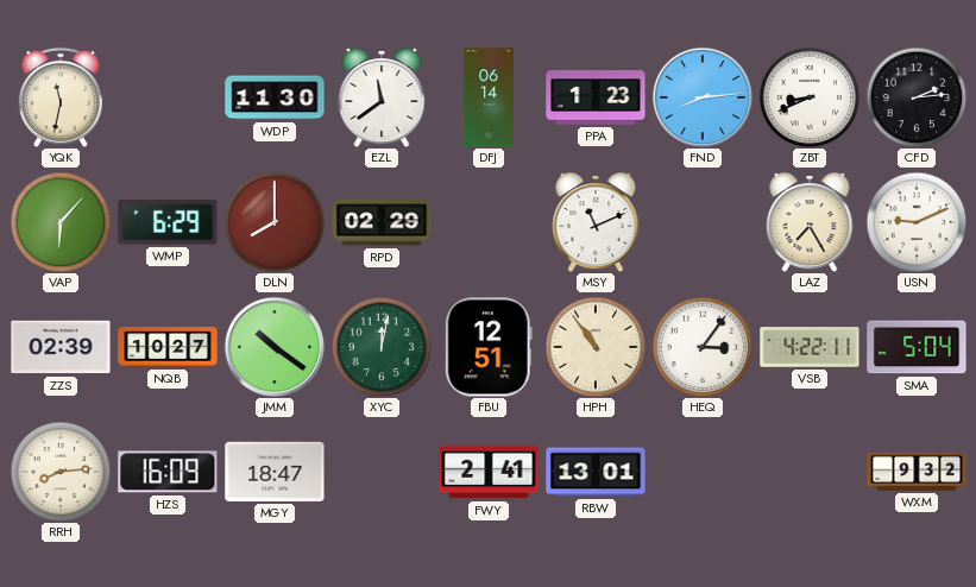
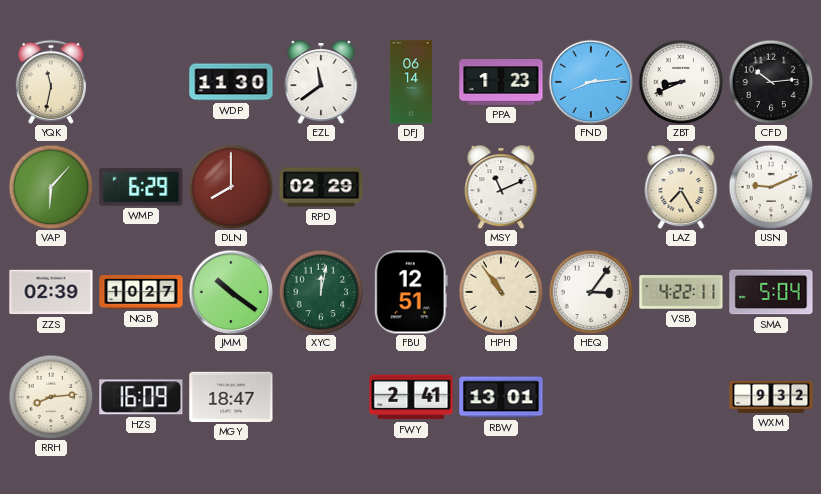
CFD: 2:14 -> 10:14 (771, 82)
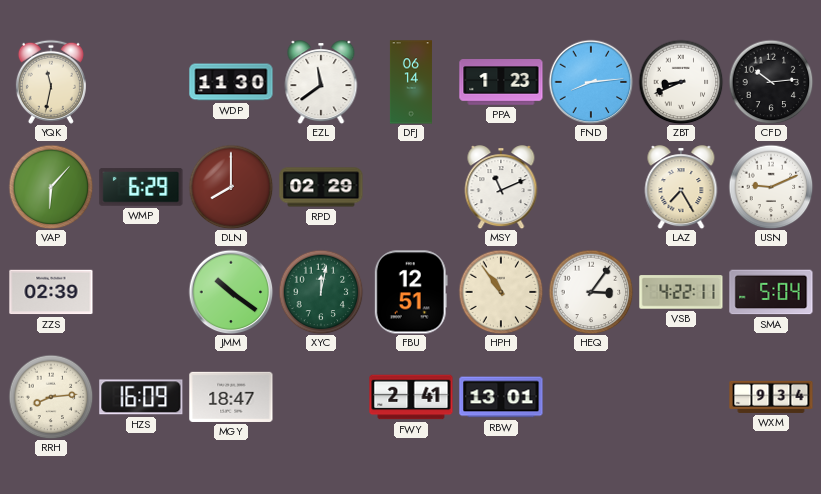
NQB: 10:27 -> none (141, 293)
WXM: 9:32 -> 9:34 (771, 397)
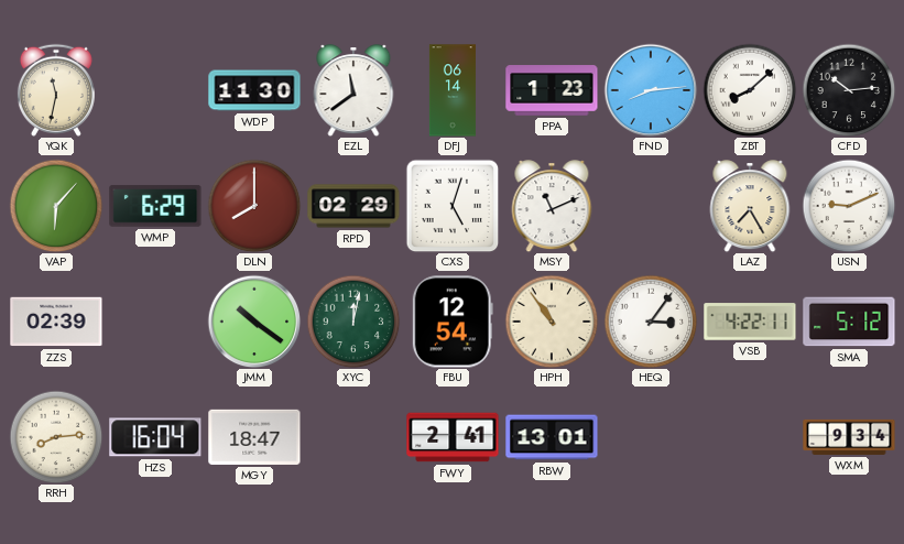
ZBT: 8:41 -> 8:08 (750, 90)
CXS: none -> 5:03 (453, 206)
FBU: 12:51 -> 12:54 (453, 322)
SMA: 5:04 -> 5:12 (849, 322)
HZS: 16:09 -> 16:04 (155, 437)
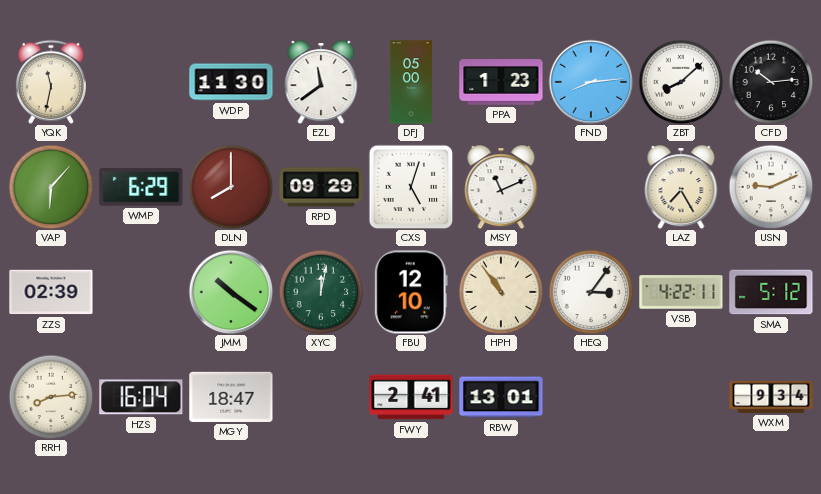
DFJ: 06:14 -> 05:00 (411, 82)
RPD: 02:29 -> 09:29 (321, 187)
FBU: 12:54 -> 12:10 (411, 292)
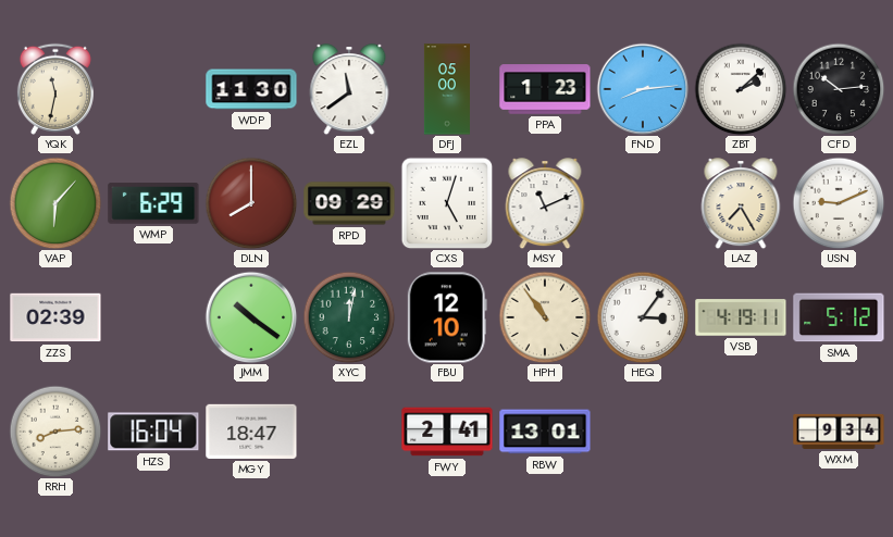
ZBT: 8:08 -> 2:08 (741, 89)
VSB: 4:22 -> 4:19 (741, 317)
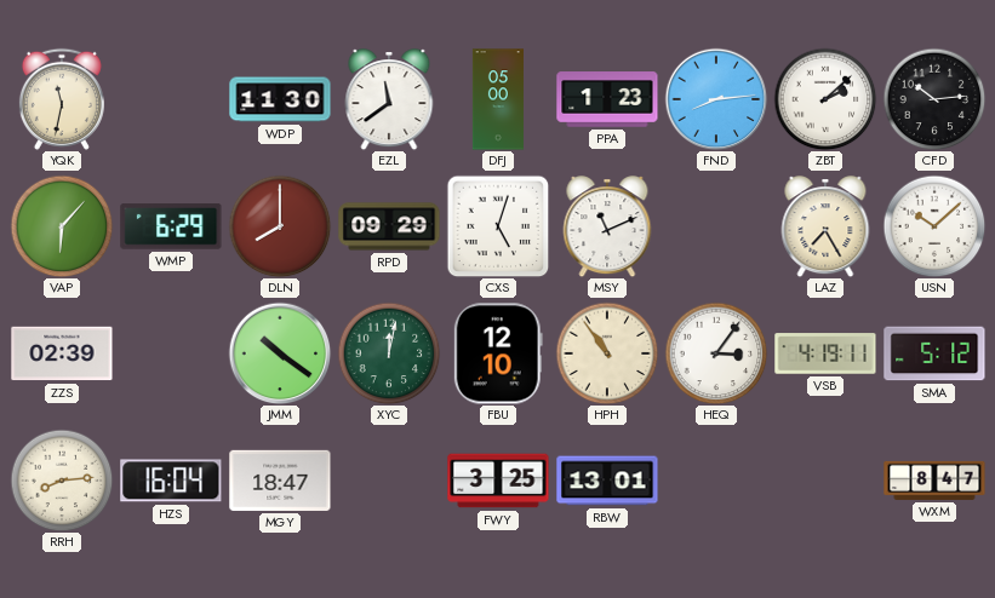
USN: 9:11 -> 10:08 (934, 226)
FWY: 2:41 -> 3:25 (498, 481)
WXM: 9:34 -> 8:47 (934, 481)
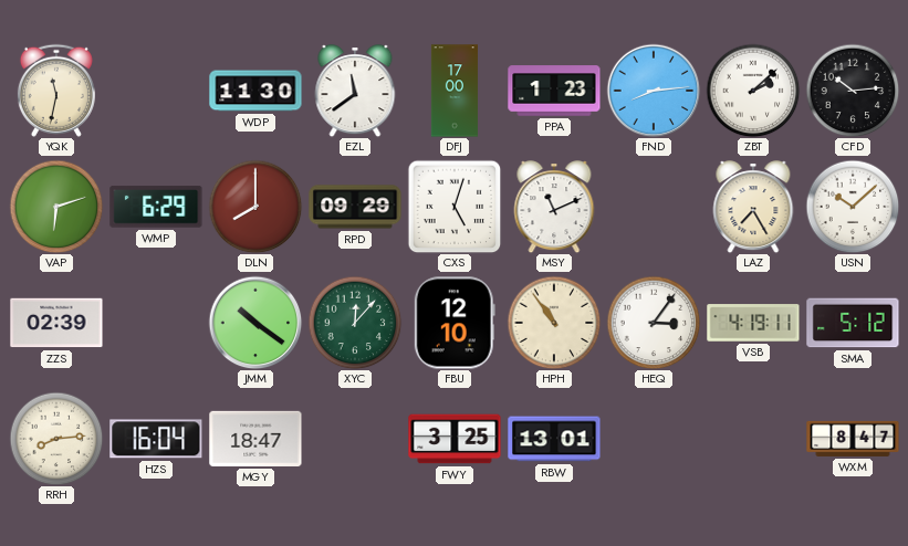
DFJ: 05:00 -> 17:00 (455, 91)
VAP: 6:07 -> 6:12 (56, 207)
XYC: 12:02 -> 12:07 (355, 323)
